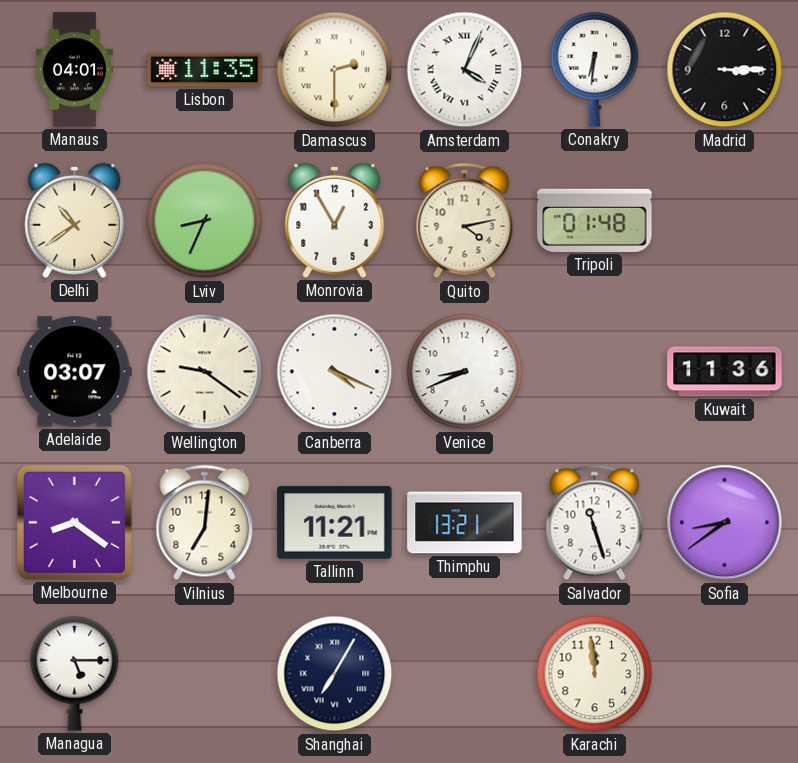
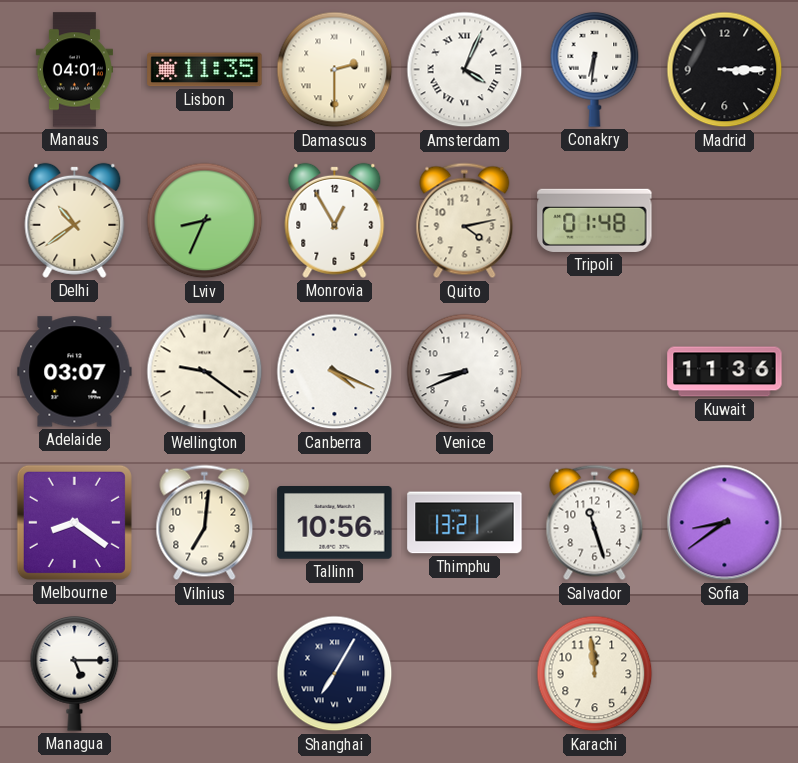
Tallinn: 11:21 -> 10:56 (335, 523)
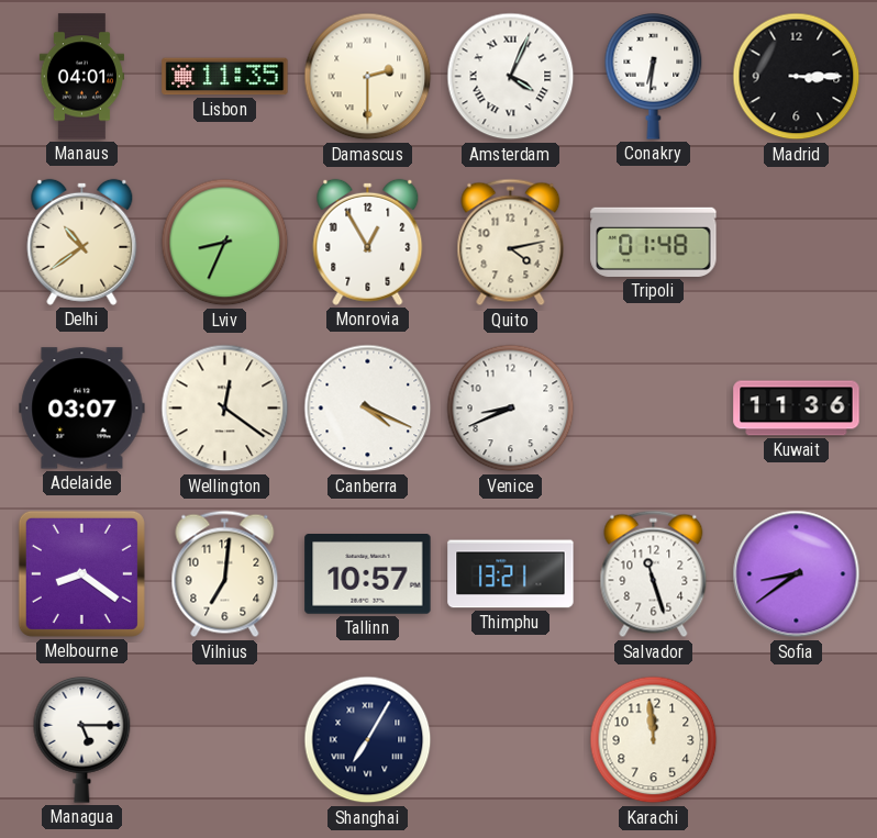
Wellington: 9:21 -> 12:21 (225, 409)
Tallinn: 10:56 -> 10:57 (368, 574)
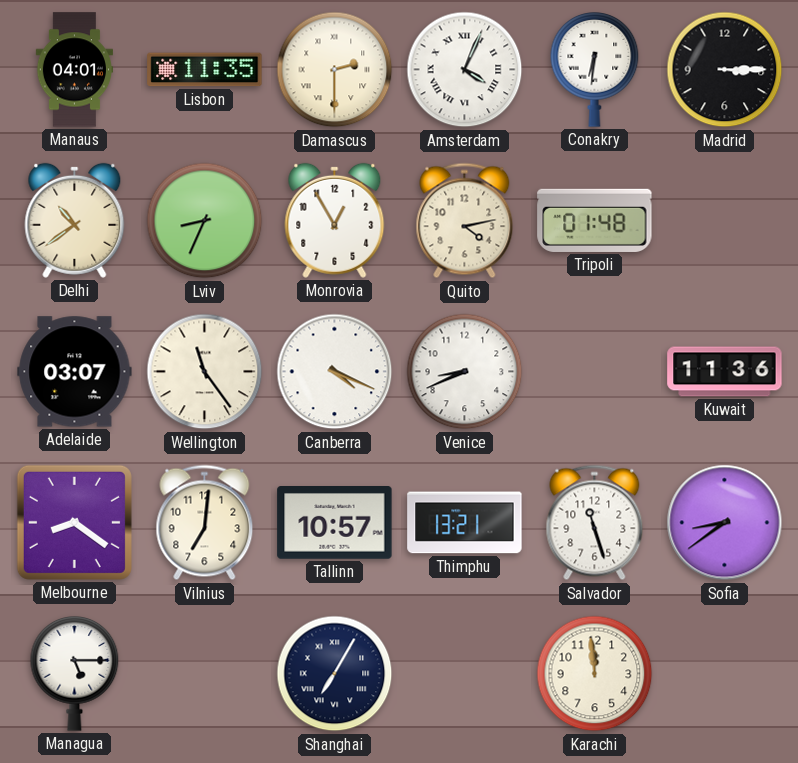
Wellington: 12:21 -> 11:24 (205, 372)
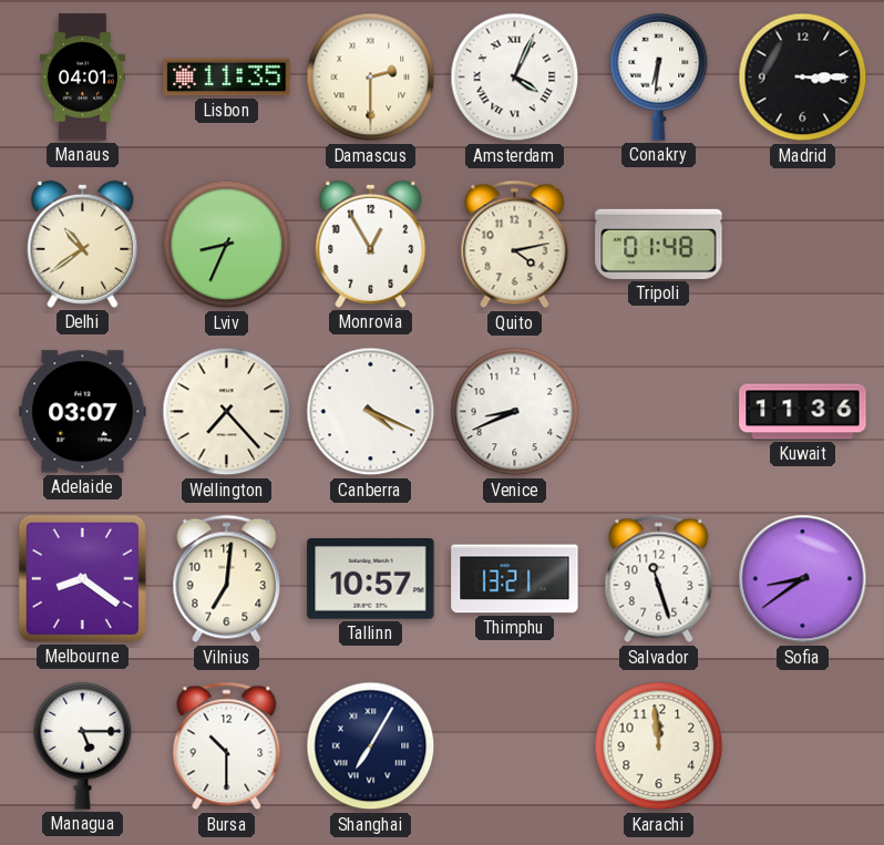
Wellington: 11:24 -> 7:23 (227, 412)
Bursa: none -> 10:30 (227, 746)
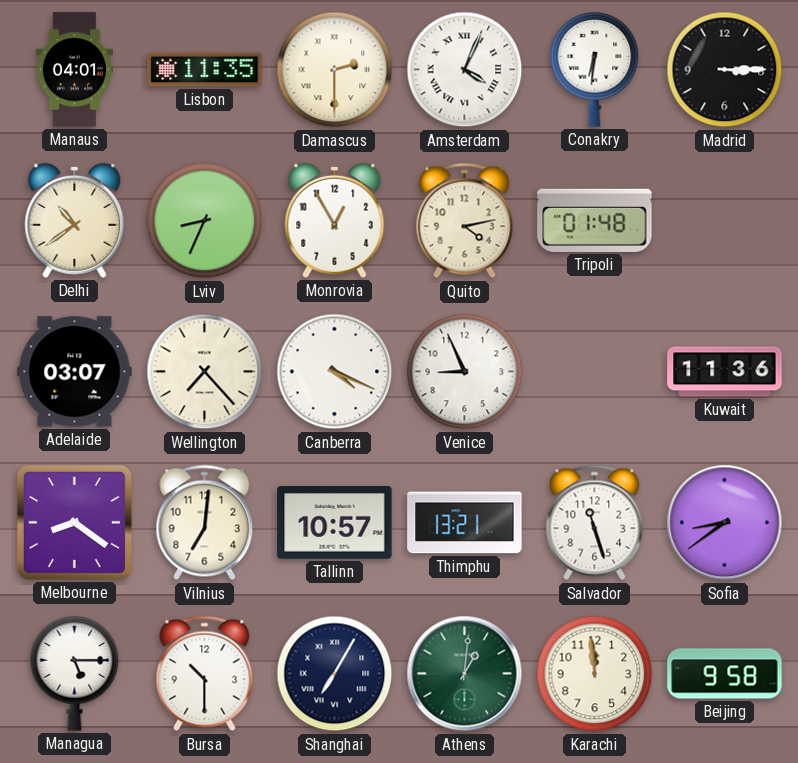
Venice: 8:41 -> 8:56 (465, 372)
Athens: none -> 1:01 (465, 674)
Beijing: none -> 9:58 (725, 674)
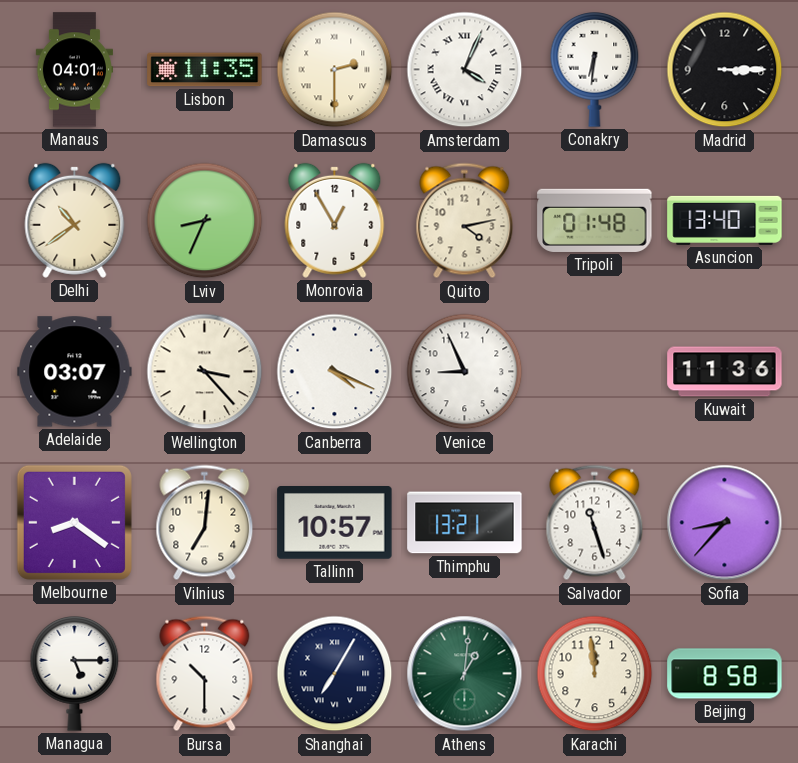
Asuncion: none -> 13:40 (725, 220)
Wellington: 7:23 -> 3:23 (205, 372)
Sofia: 8:39 -> 8:37 (725, 523)
Beijing: 9:58 -> 8:58 (725, 674)
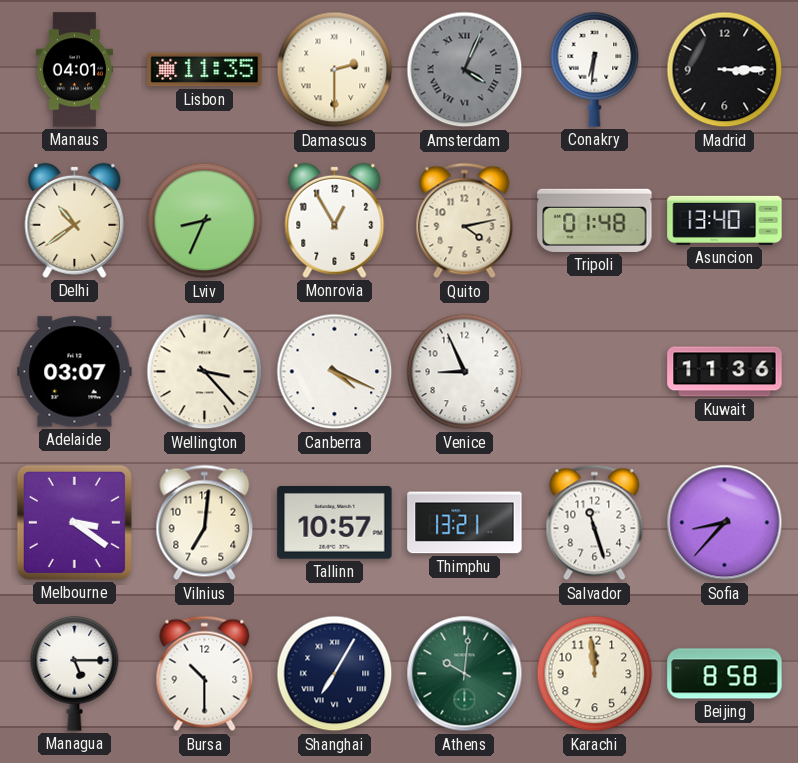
Amsterdam dial: white -> grey (465, 70)
Melbourne: 8:21 -> 3:21 (74, 522)
Athens: 1:01 -> 10:01 (465, 674)
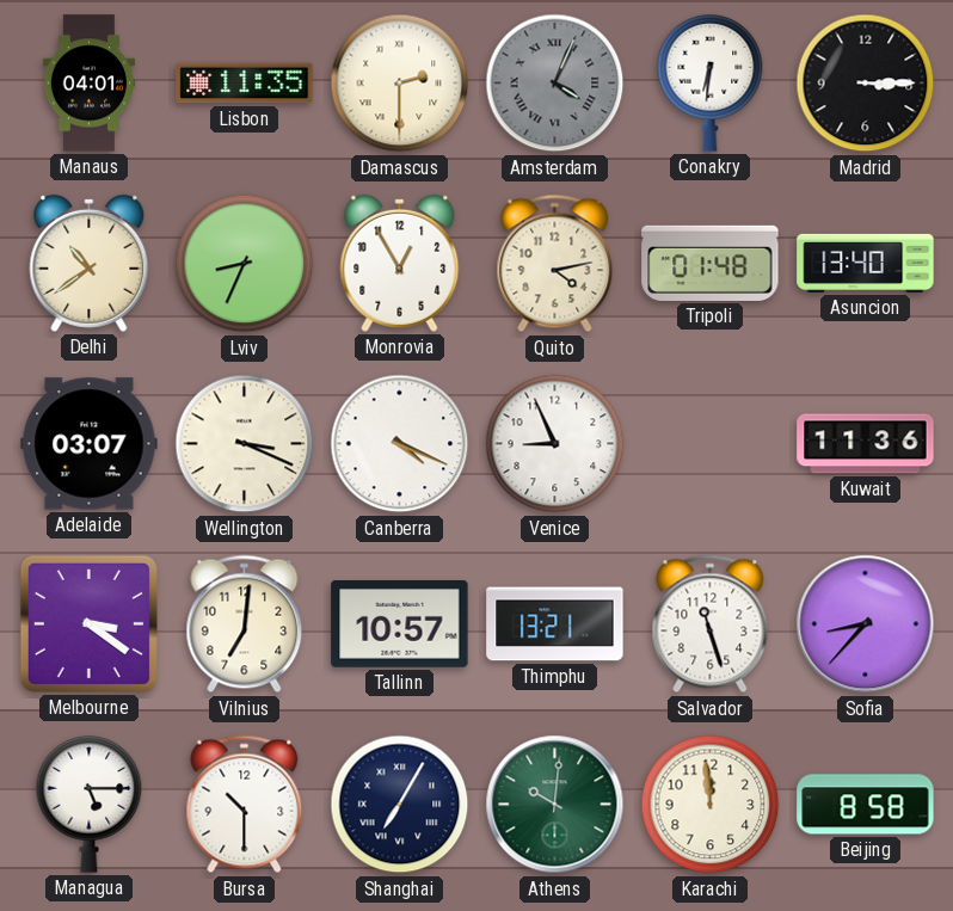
Wellington: 3:23 -> 3:19 (245, 444)
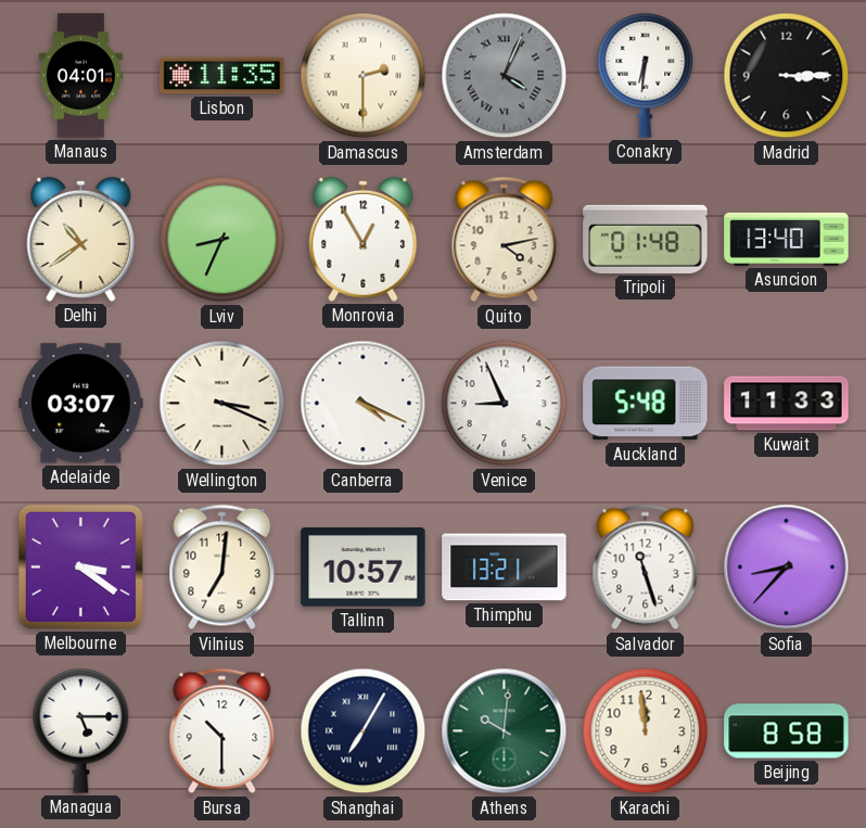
Auckland: none -> 5:48 (646, 404)
Kuwait: 11:36 -> 11:33 (787, 404)
